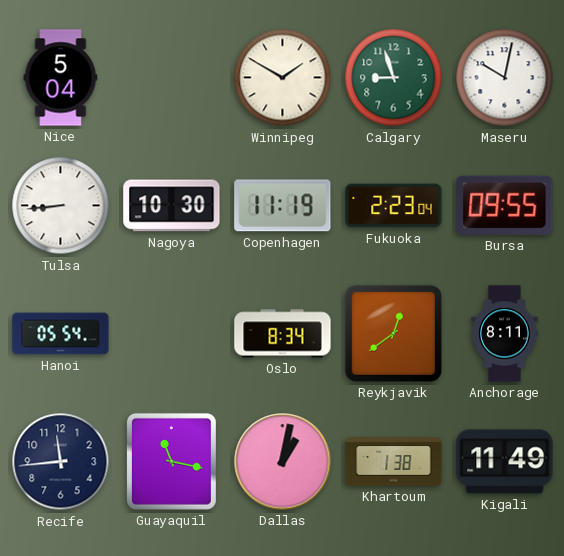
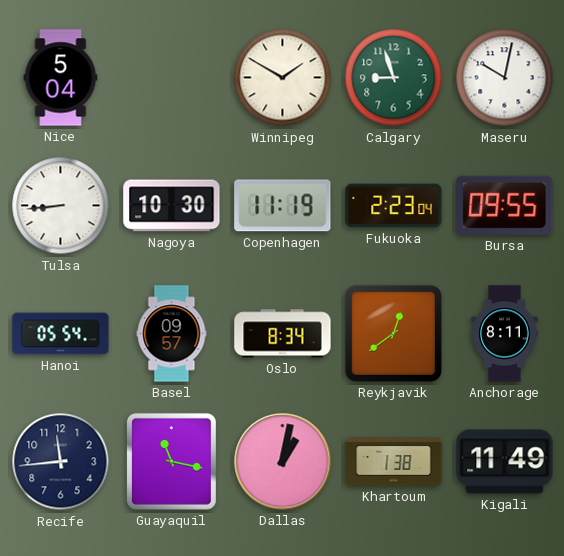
Basel: none -> 09:57 (172, 334)
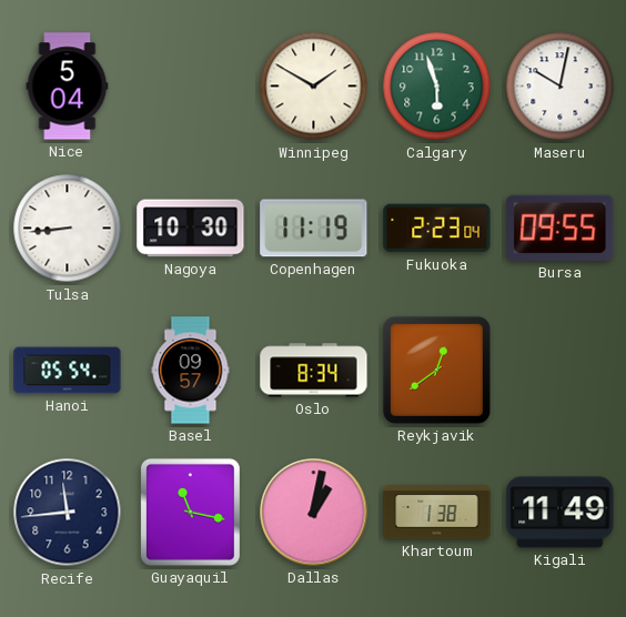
Calgary: 8:57 -> 5:57 (437, 87)
Anchorage: 8:11 -> none (505, 334)
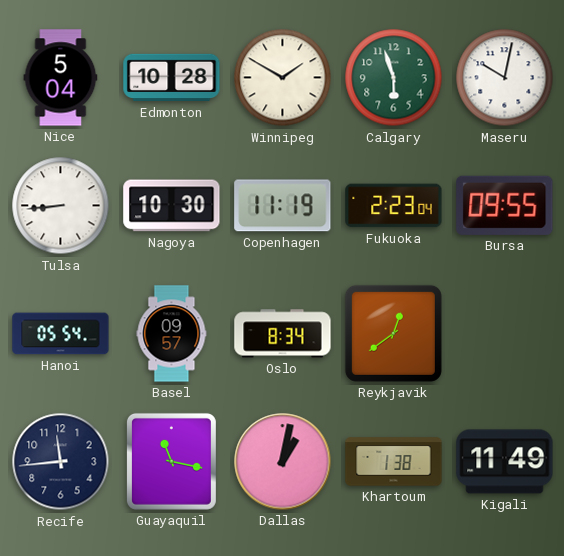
Edmonton: none -> 10:28 (172, 78)
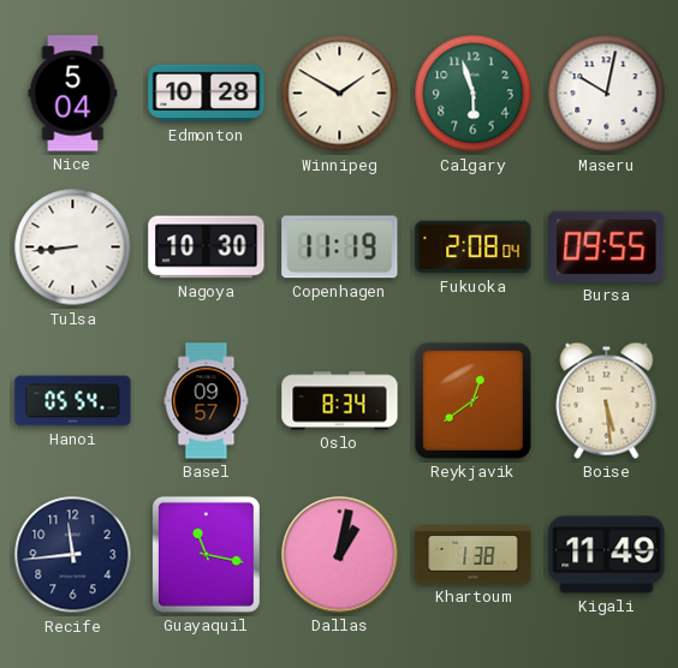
Fukuoka: 2:23 -> 2:08 (474, 247)
Boise: none -> 5:29 (607, 400)
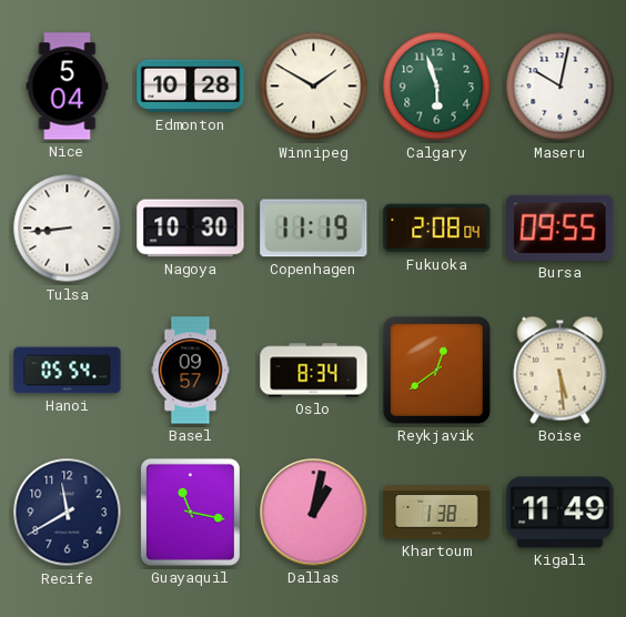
Recife: 11:44 -> 11:40 (68, 513)
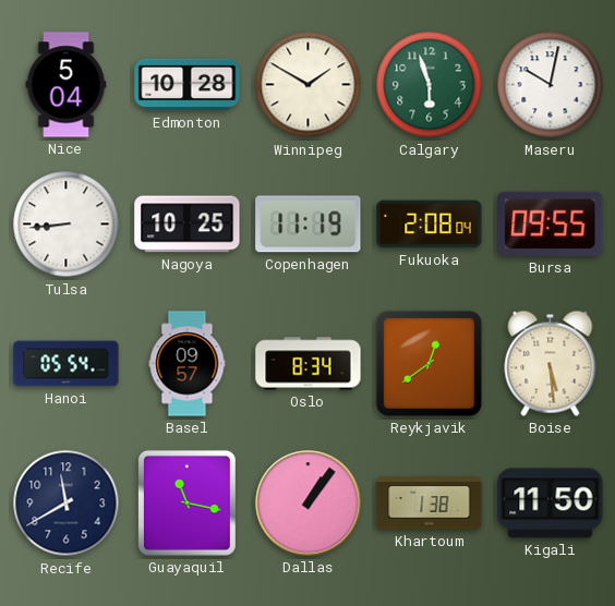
Nagoya: 10:30 -> 10:25 (188, 225)
Dallas: 1:02 -> 1:06 (309, 504)
Kigali: 11:49 -> 11:50 (551, 504)
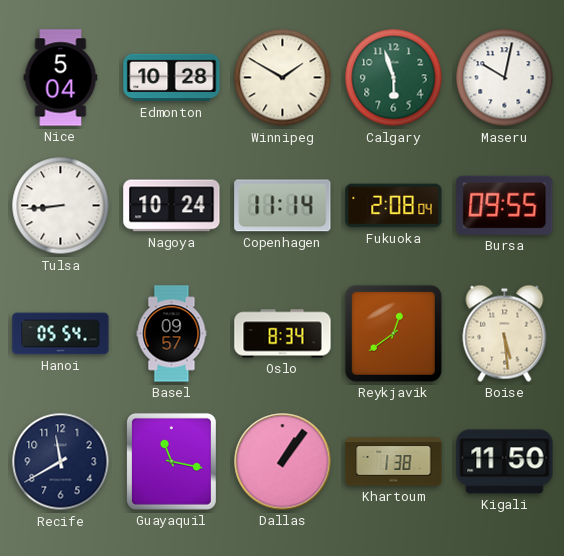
Nagoya: 10:25 -> 10:24 (172, 206)
Copenhagen: 11:19 -> 11:14 (283, 206)
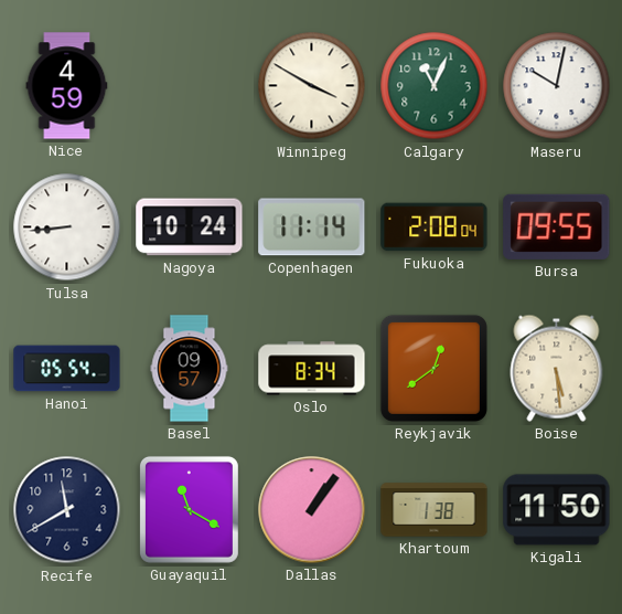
Nice: 5:04 -> 4:59 (67, 86)
Edmonton: 10:28 -> none (172, 78)
Winnipeg: 1:50 -> 3:50 (312, 86)
Calgary: 5:57 -> 11:04 (435, 86)
Guayaquil: 11:17 -> 11:20 (189, 509)
